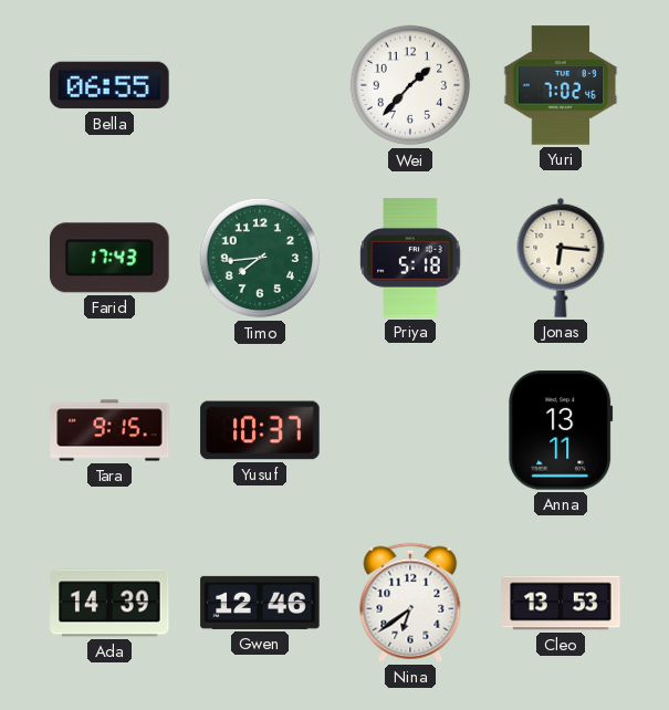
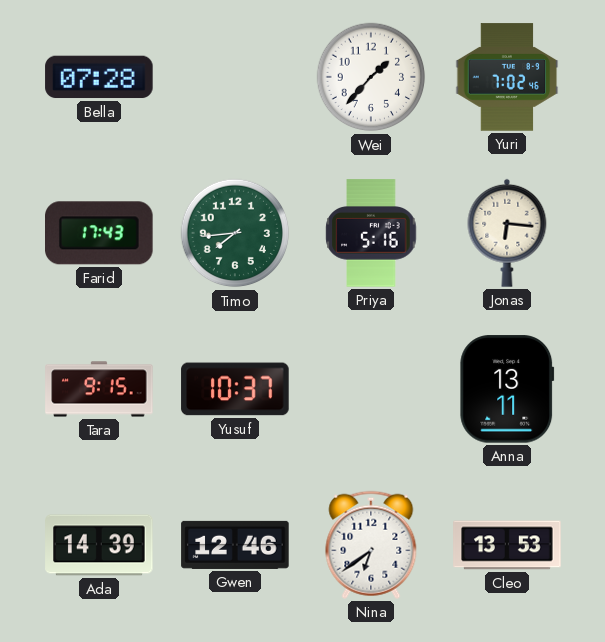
Bella: 06:55 -> 07:28 (99, 77)
Priya: 5:18 -> 5:16 (371, 233)
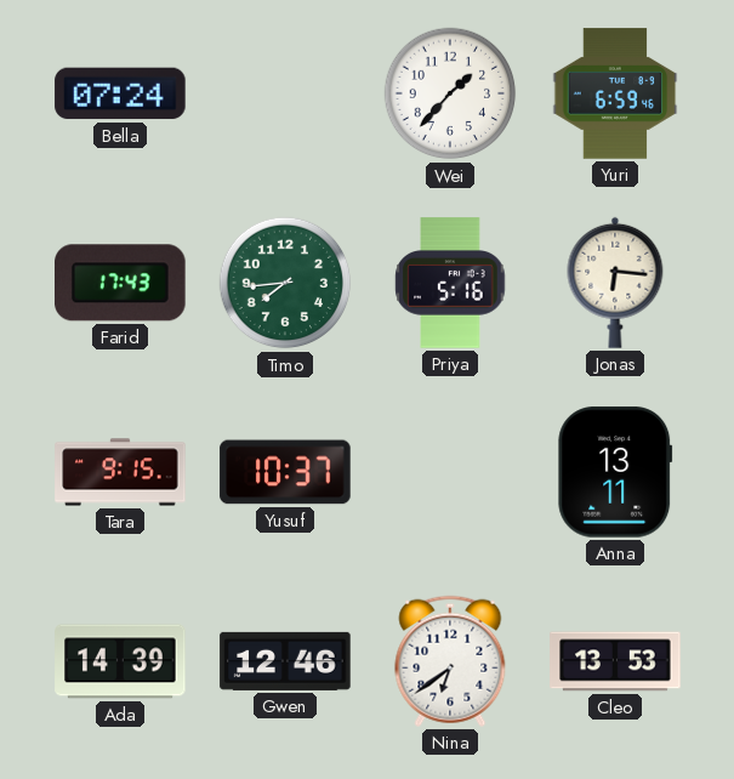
Bella: 07:28 -> 07:24 (120, 93)
Yuri: 7:02 -> 6:59 (615, 93)
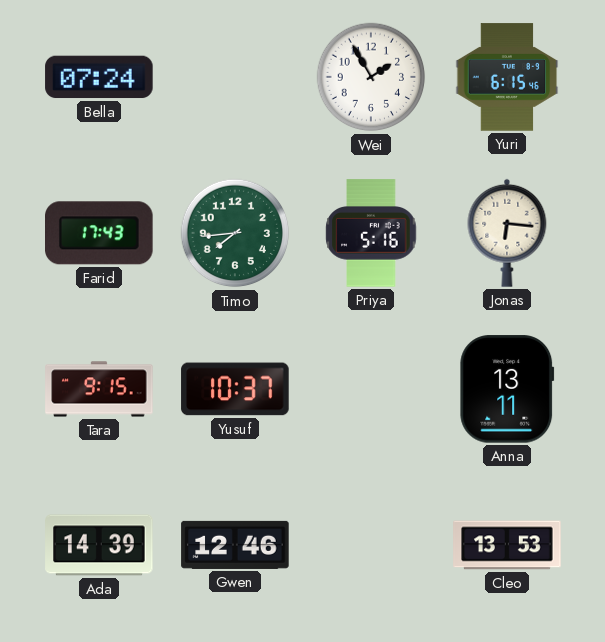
Wei: 1:37 -> 1:55 (371, 77)
Yuri: 6:59 -> 6:15 (507, 77)
Nina: 6:39 -> none (450, 661)
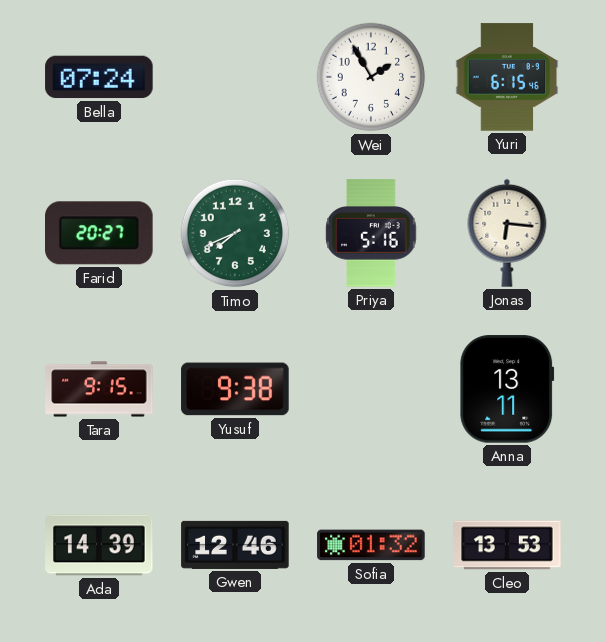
Farid: 17:43 -> 20:27 (100, 233)
Timo: 7:44 -> 7:41 (235, 233)
Yusuf: 10:37 -> 9:38 (235, 389)
Sofia: none -> 01:32 (371, 545)
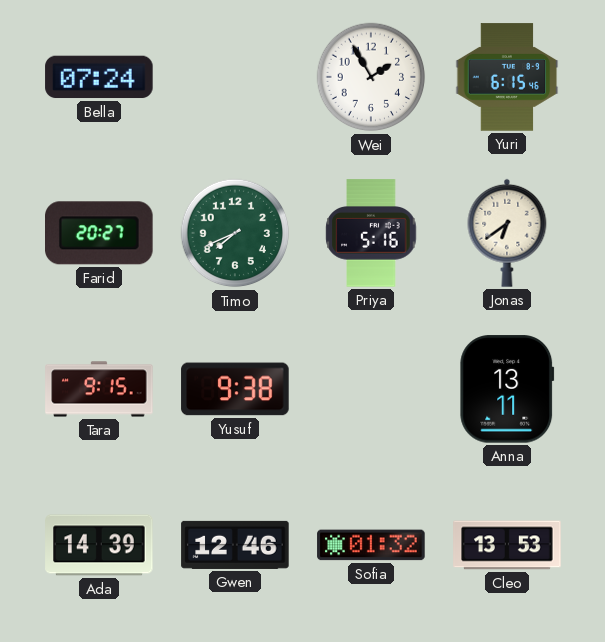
Jonas: 6:16 -> 6:39 (507, 233)
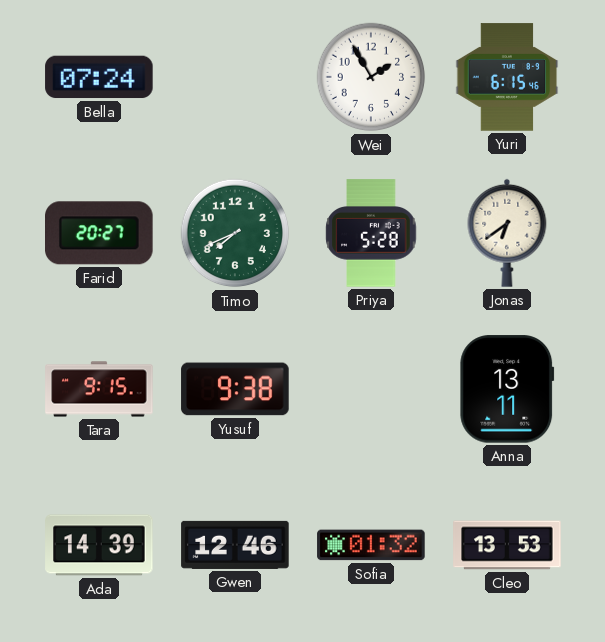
Priya: 5:16 -> 5:28 (371, 233)
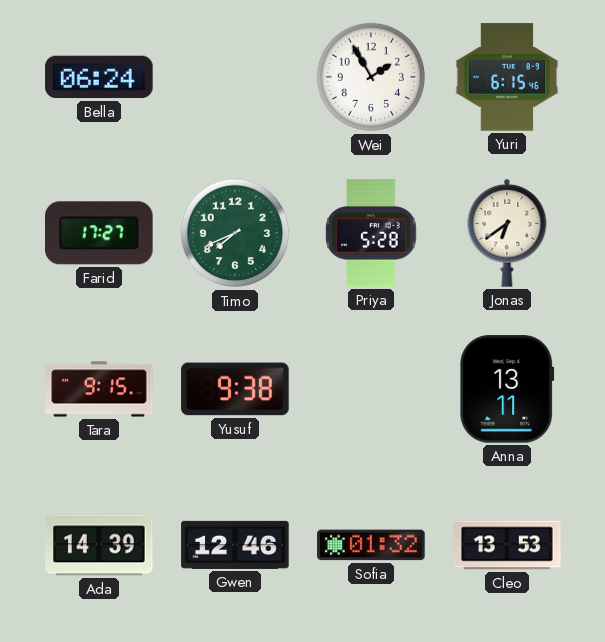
Bella: 07:24 -> 06:24 (99, 77)
Farid: 20:27 -> 17:27 (100, 233)
